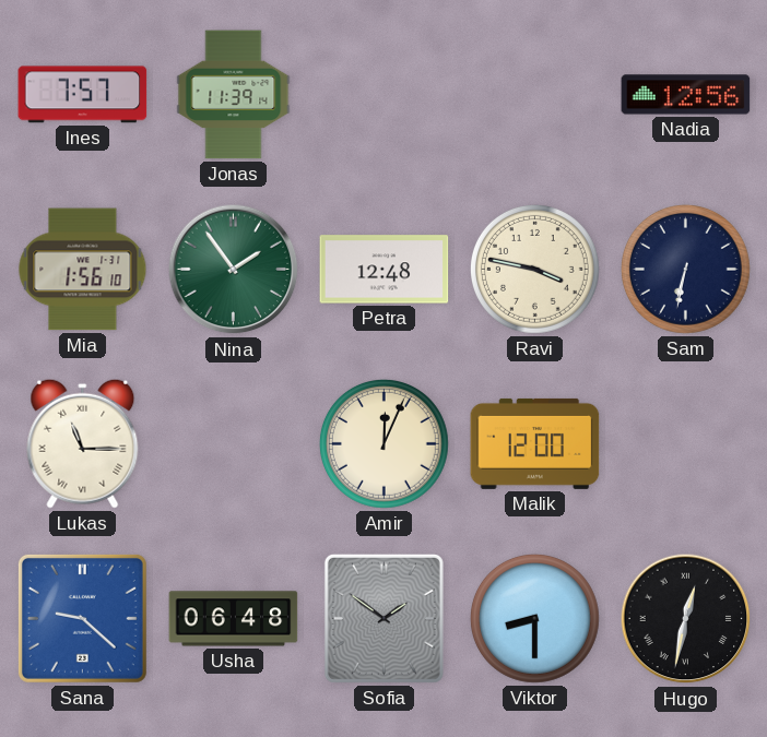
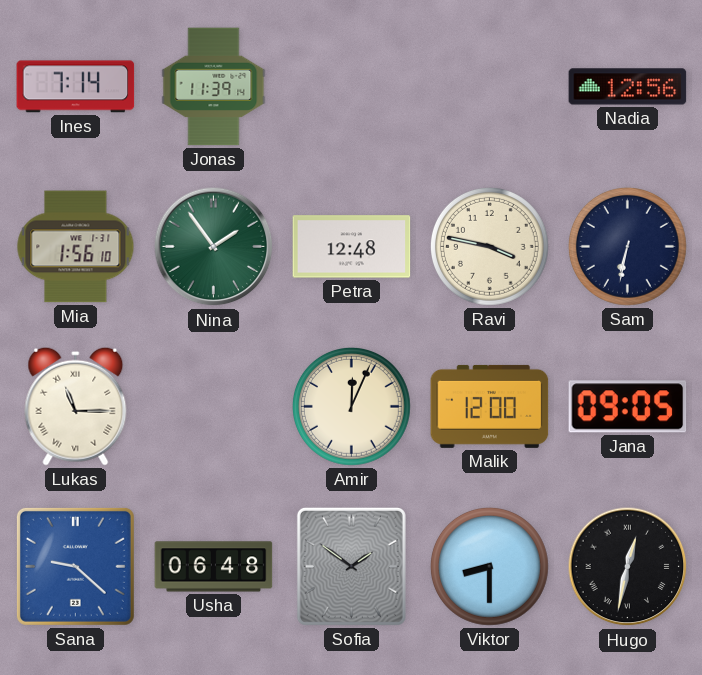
Ines: 7:57 -> 7:14 (76, 87)
Jana: none -> 09:05 (628, 407)
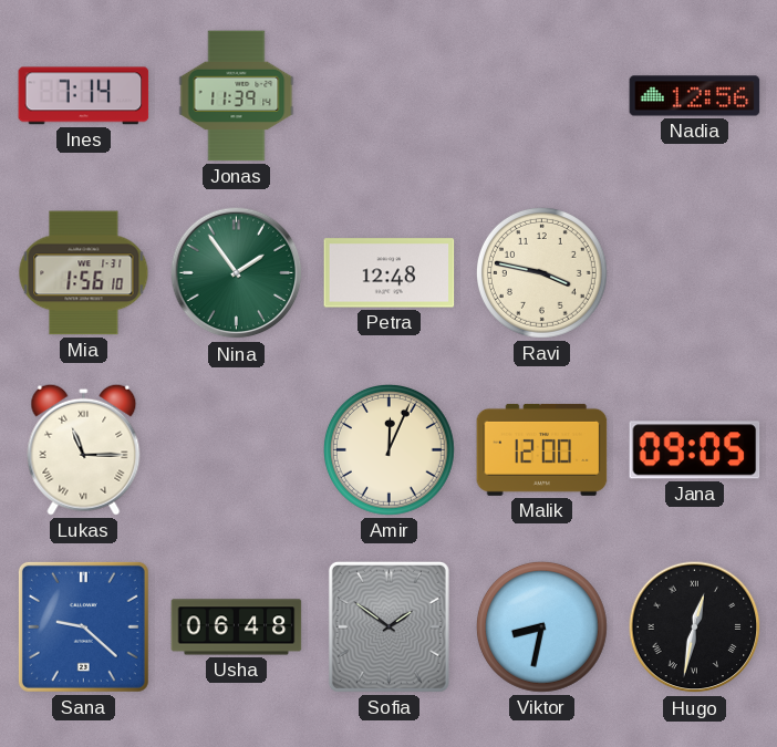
Sam: 6:32 -> none (627, 246)
Viktor: 8:30 -> 8:32 (541, 626)
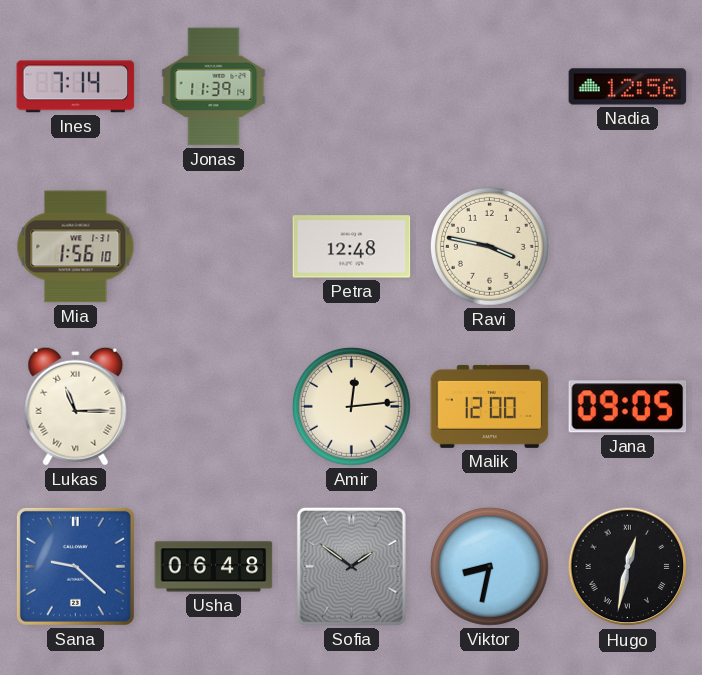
Nina: 1:54 -> none (237, 273)
Amir: 12:04 -> 12:14 (351, 406)
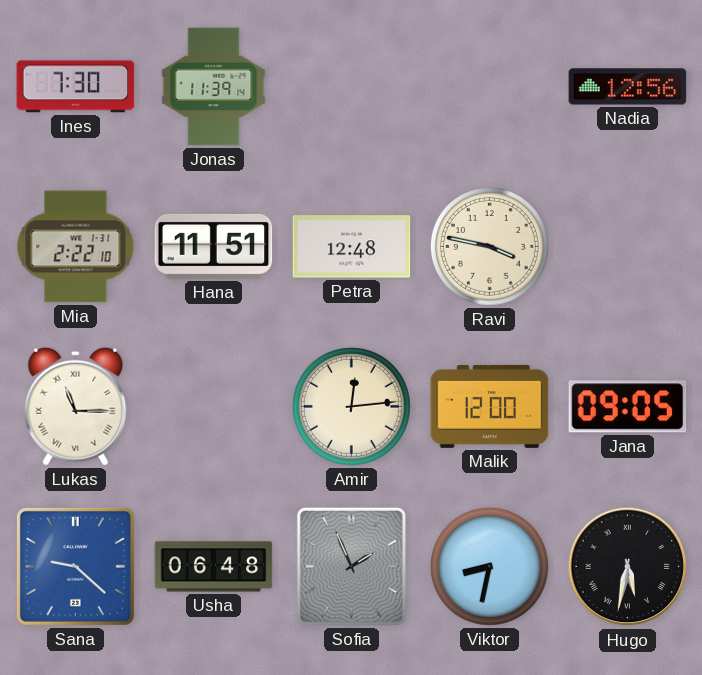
Ines: 7:14 -> 7:30 (76, 87)
Mia: 1:56 -> 2:22 (76, 247)
Hana: none -> 11:51 (214, 246)
Sofia: 1:51 -> 1:56 (351, 566)
Hugo: 12:32 -> 5:32 (628, 567)
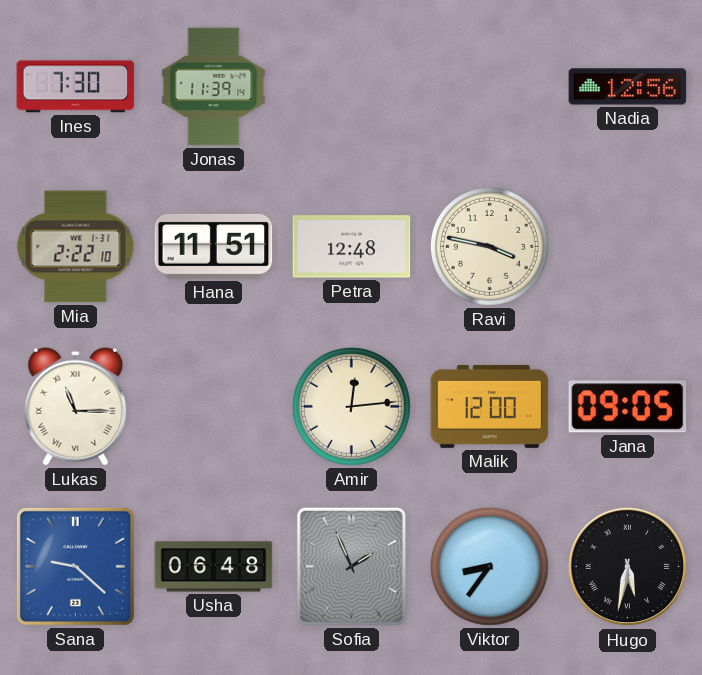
Viktor: 8:32 -> 8:36 (489, 566)
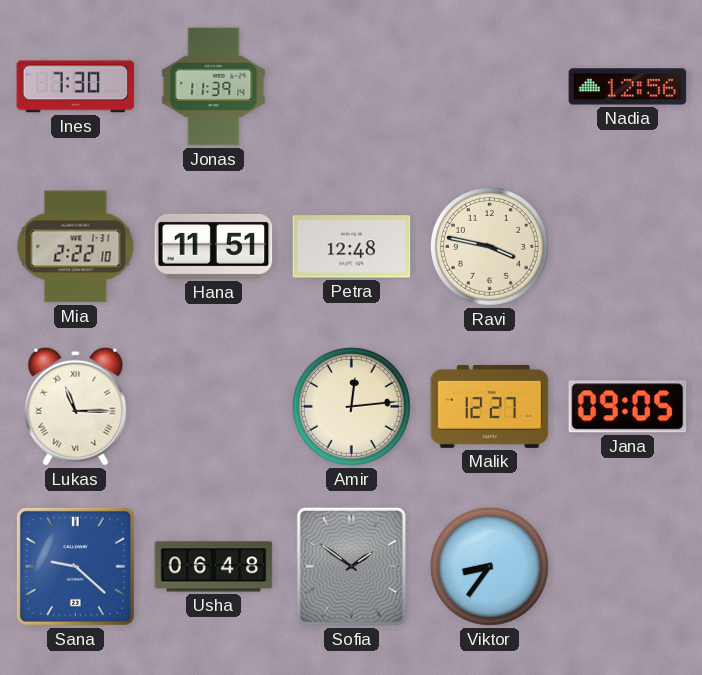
Malik: 12:00 -> 12:27 (490, 406)
Sofia: 1:56 -> 1:51 (351, 566)
Hugo: 5:32 -> none (628, 567)
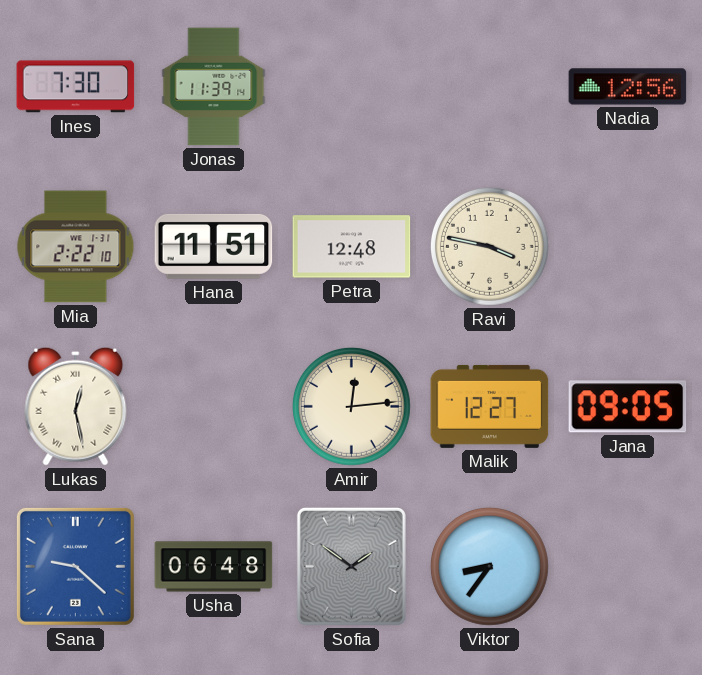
Lukas: 11:15 -> 12:28 (76, 406)
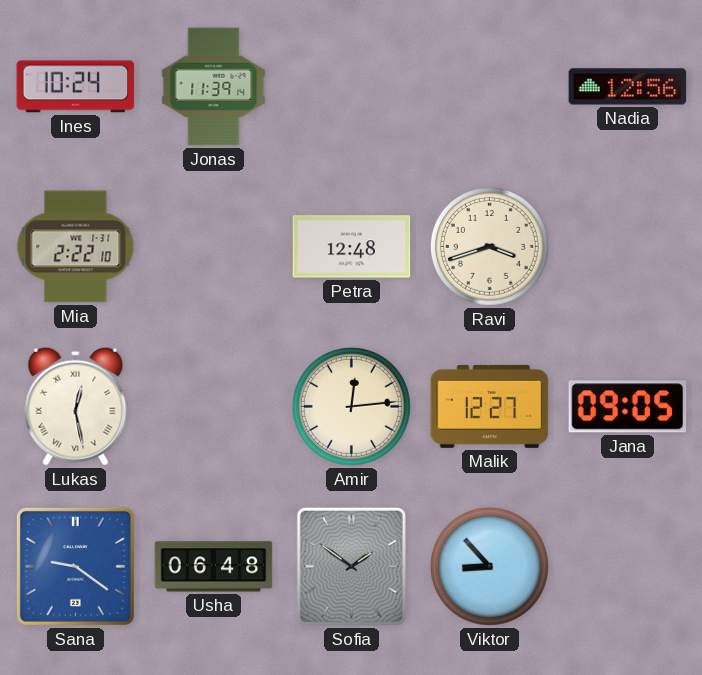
Ines: 7:30 -> 10:24 (76, 87)
Hana: 11:51 -> none (214, 246)
Ravi: 3:47 -> 3:42 (489, 246)
Sana: 9:22 -> 9:21 (75, 566)
Viktor: 8:36 -> 8:53 (489, 566)
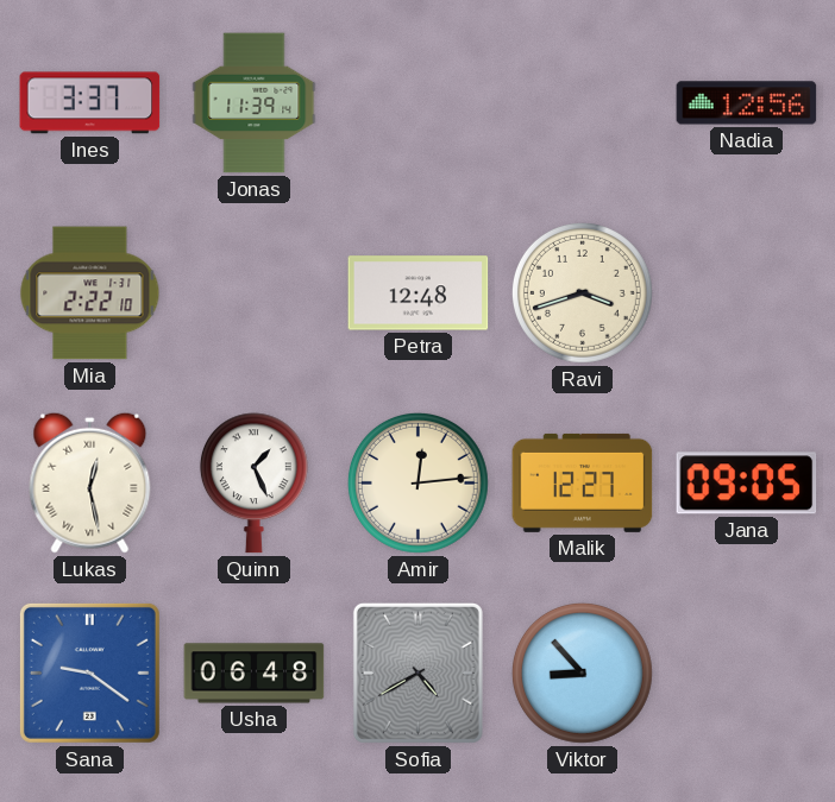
Ines: 10:24 -> 3:37 (90, 103)
Quinn: none -> 1:26 (253, 484)
Sofia: 1:51 -> 4:40 (417, 672)
